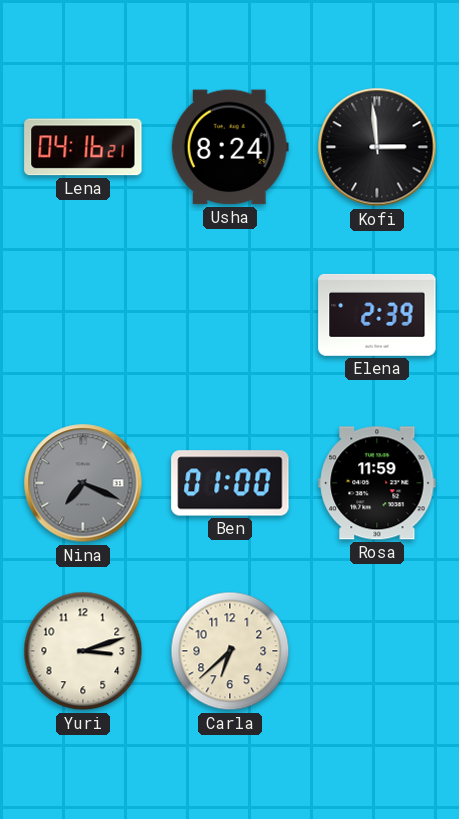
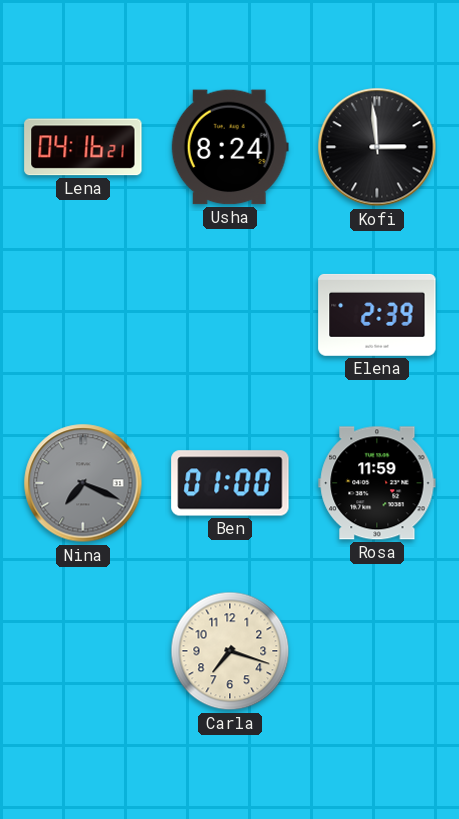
Yuri: 3:12 -> none (83, 651)
Carla: 6:38 -> 7:18 (230, 651)
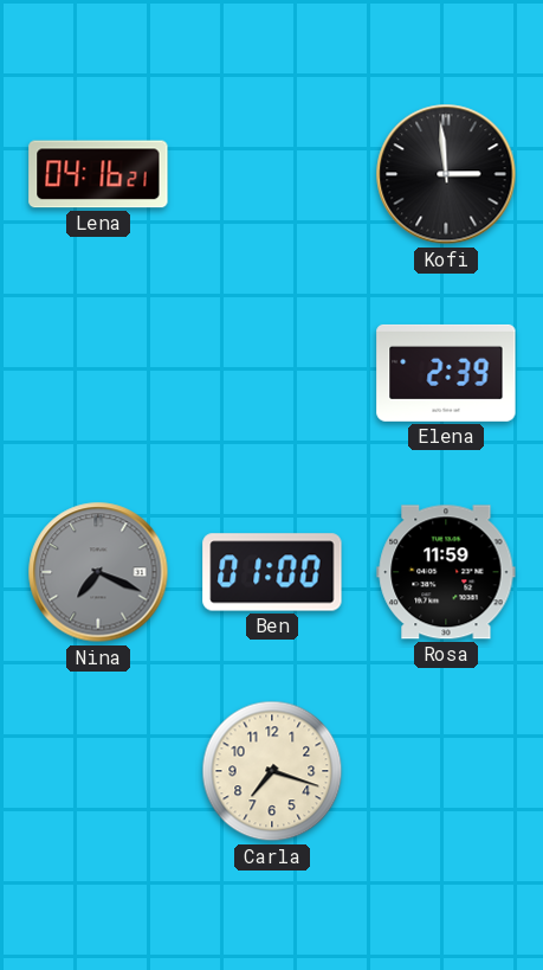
Usha: 8:24 -> none (230, 147)
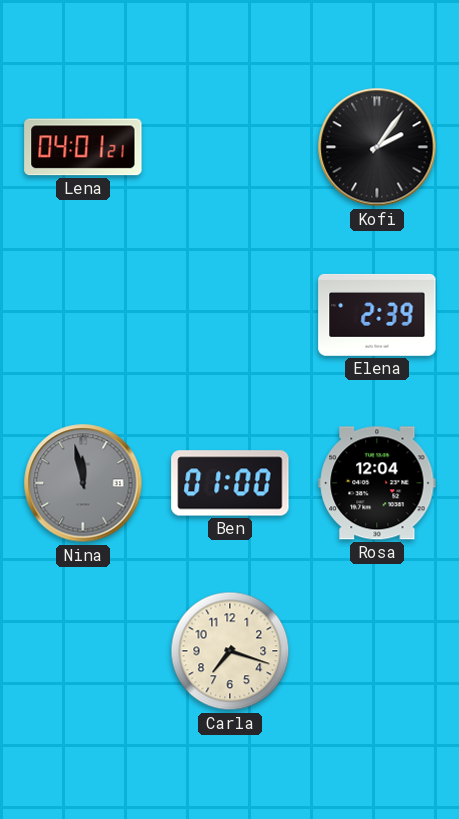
Lena: 04:16 -> 04:01 (83, 147)
Kofi: 2:59 -> 2:06 (377, 147)
Nina: 7:19 -> 11:58 (83, 483)
Rosa: 11:59 -> 12:04 (377, 483)
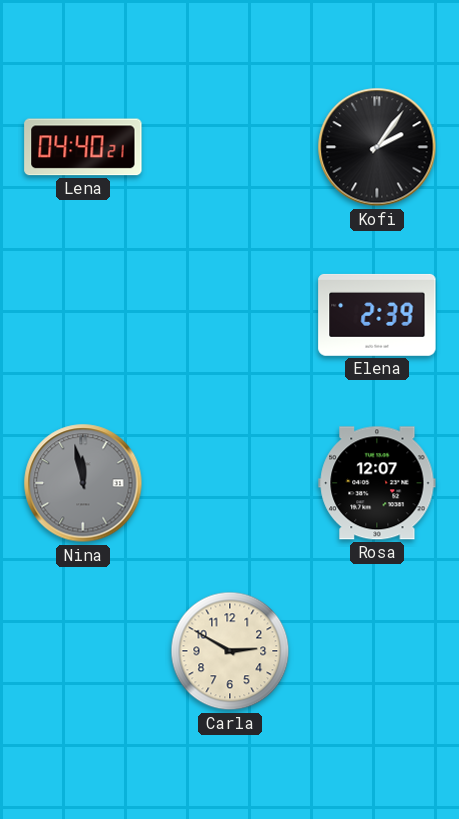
Lena: 04:01 -> 04:40 (83, 147)
Ben: 01:00 -> none (230, 483)
Rosa: 12:04 -> 12:07 (377, 483)
Carla: 7:18 -> 2:50 (230, 651)
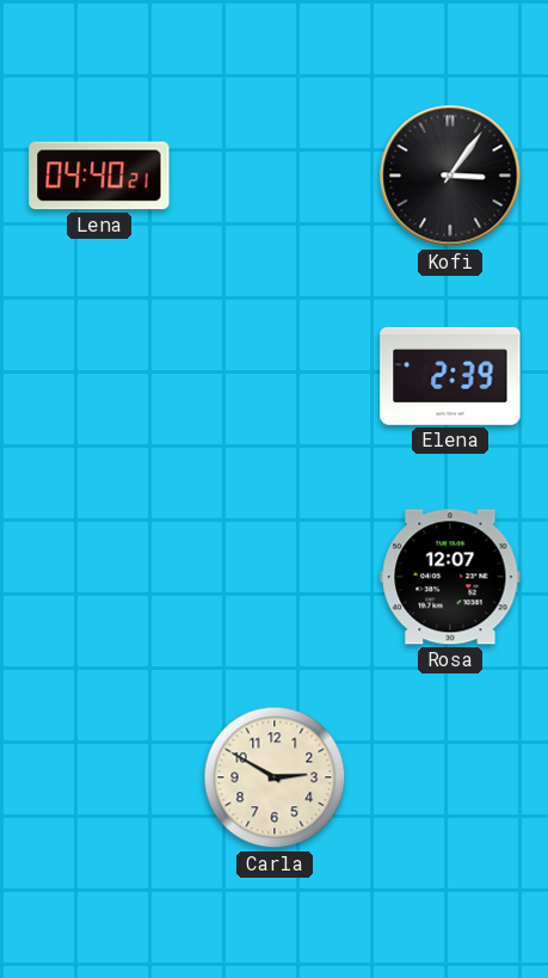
Kofi: 2:06 -> 3:06 (450, 176)
Nina: 11:58 -> none (83, 483)
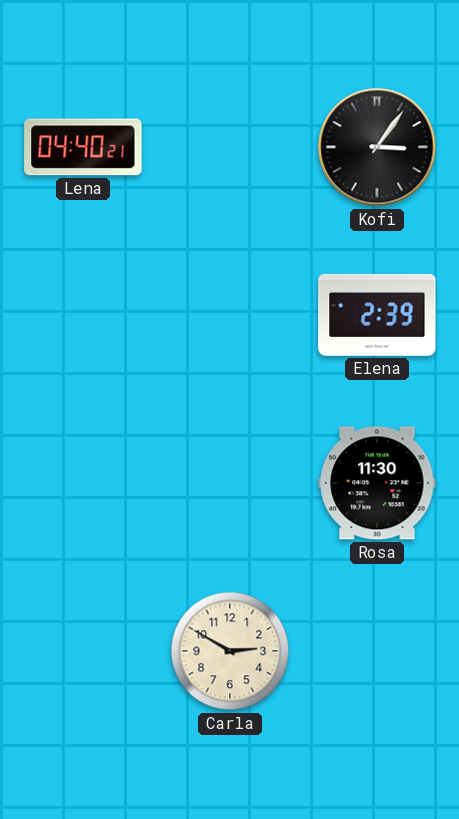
Rosa: 12:07 -> 11:30 (377, 483)
